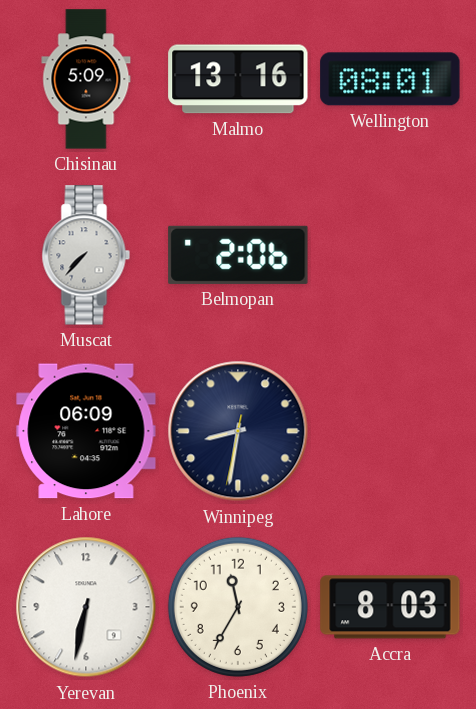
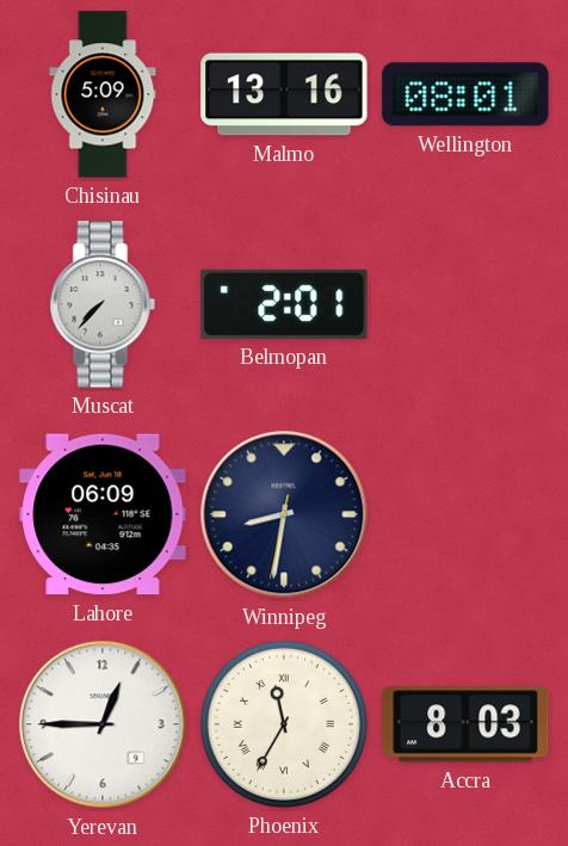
Belmopan: 2:06 -> 2:01 (284, 304)
Yerevan: 6:32 -> 12:45 (103, 724)
Phoenix numerals: Arabic -> Roman (284, 724)
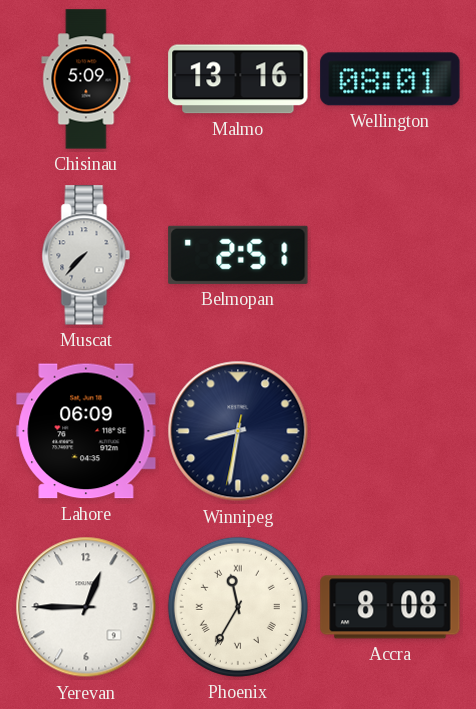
Belmopan: 2:01 -> 2:51 (238, 255)
Accra: 8:03 -> 8:08 (390, 607)
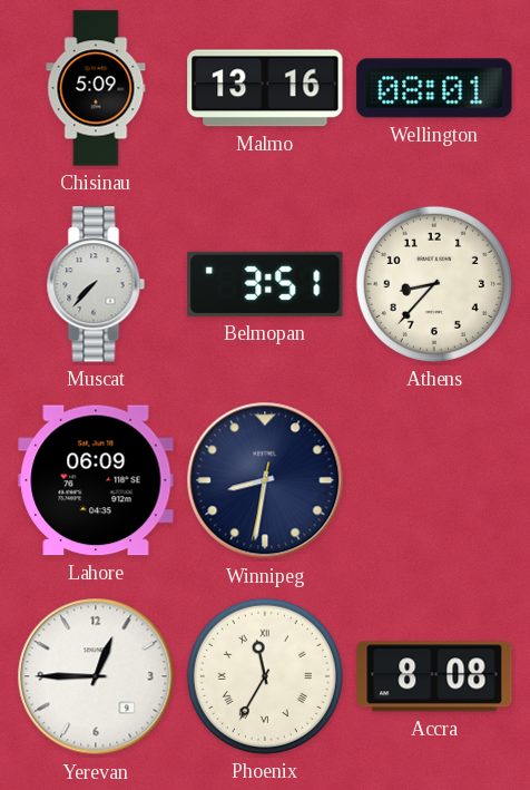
Belmopan: 2:51 -> 3:51 (265, 284)
Athens: none -> 8:37 (434, 284)
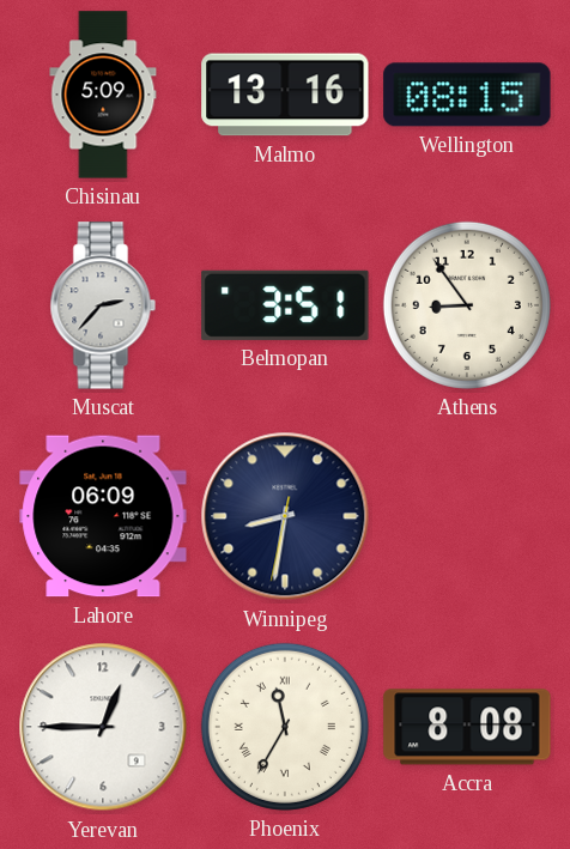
Wellington: 08:01 -> 08:15 (467, 95)
Muscat: 7:37 -> 2:37 (103, 305)
Athens: 8:37 -> 8:54 (467, 305)
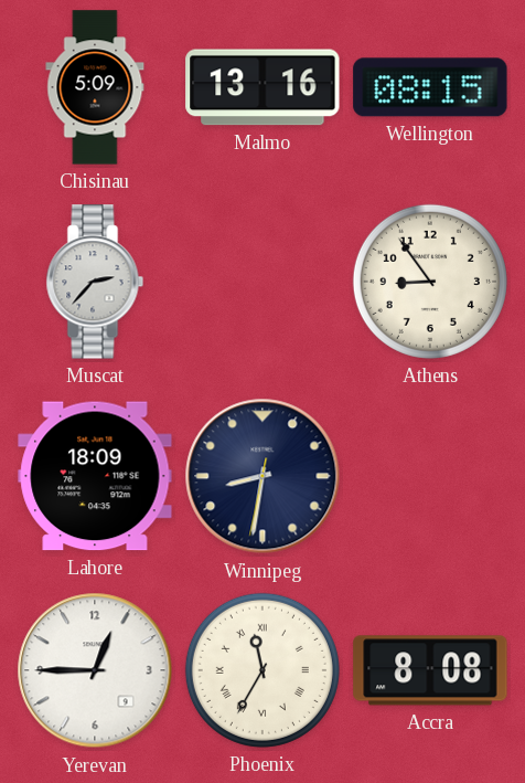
Belmopan: 3:51 -> none (285, 305)
Lahore: 06:09 -> 18:09 (95, 476)
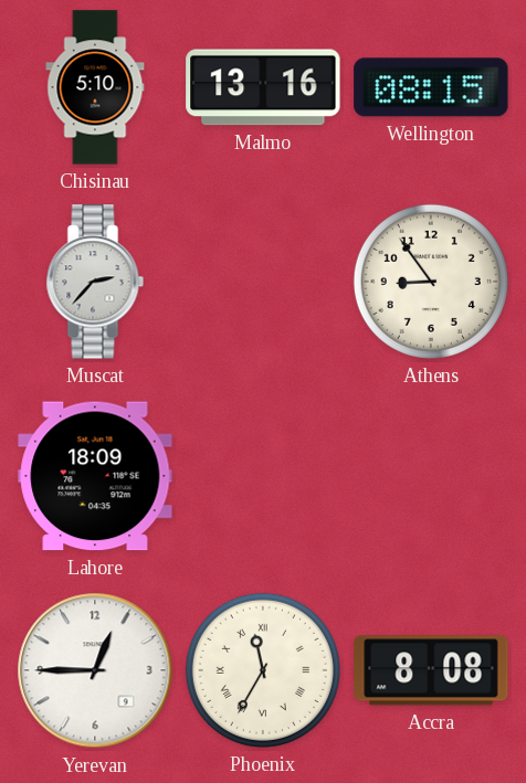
Chisinau: 5:09 -> 5:10 (95, 87)
Winnipeg: 8:31 -> none (262, 476)
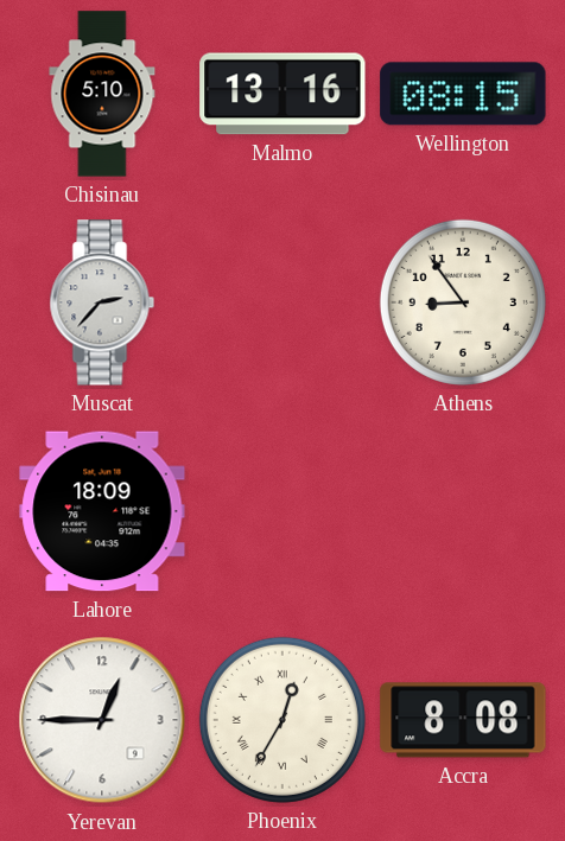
Phoenix: 11:35 -> 12:35 (282, 720)
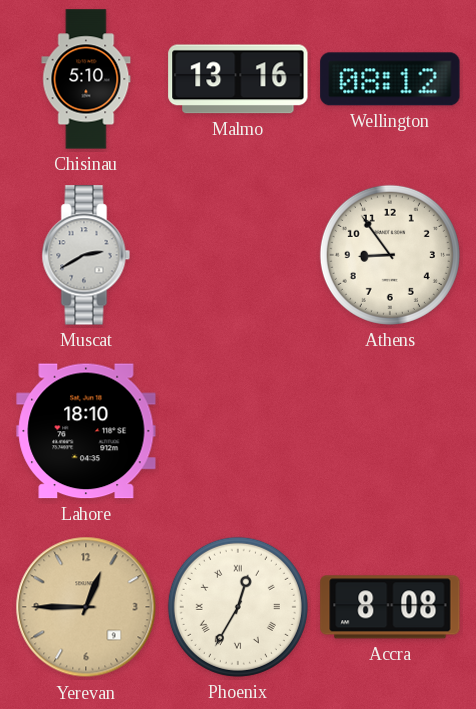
Wellington: 08:15 -> 08:12 (390, 79)
Muscat: 2:37 -> 2:40 (86, 255)
Lahore: 18:09 -> 18:10 (86, 431)
Yerevan dial: white -> champagne (86, 607)
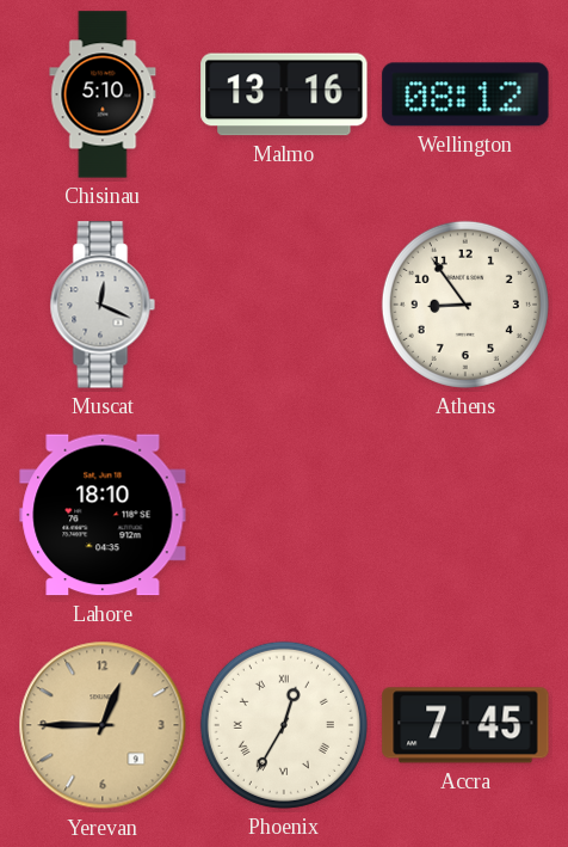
Muscat: 2:40 -> 12:19 (103, 305)
Accra: 8:08 -> 7:45 (465, 725)
